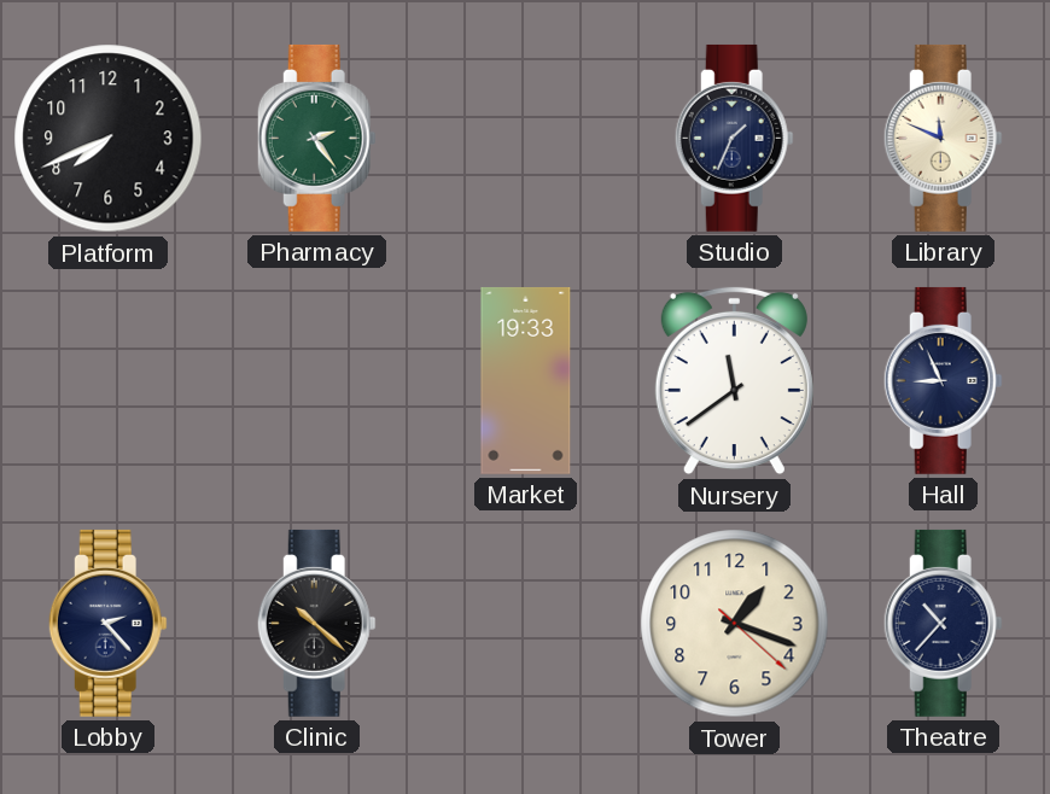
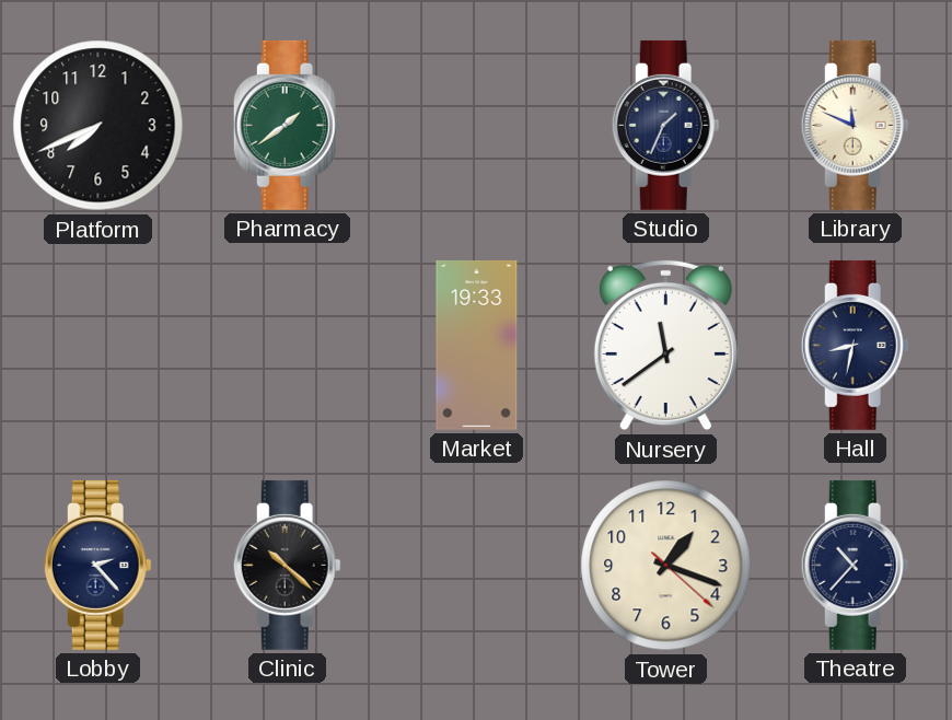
Pharmacy: 2:24 -> 1:39 (287, 125)
Hall: 8:56 -> 8:32 (855, 345)
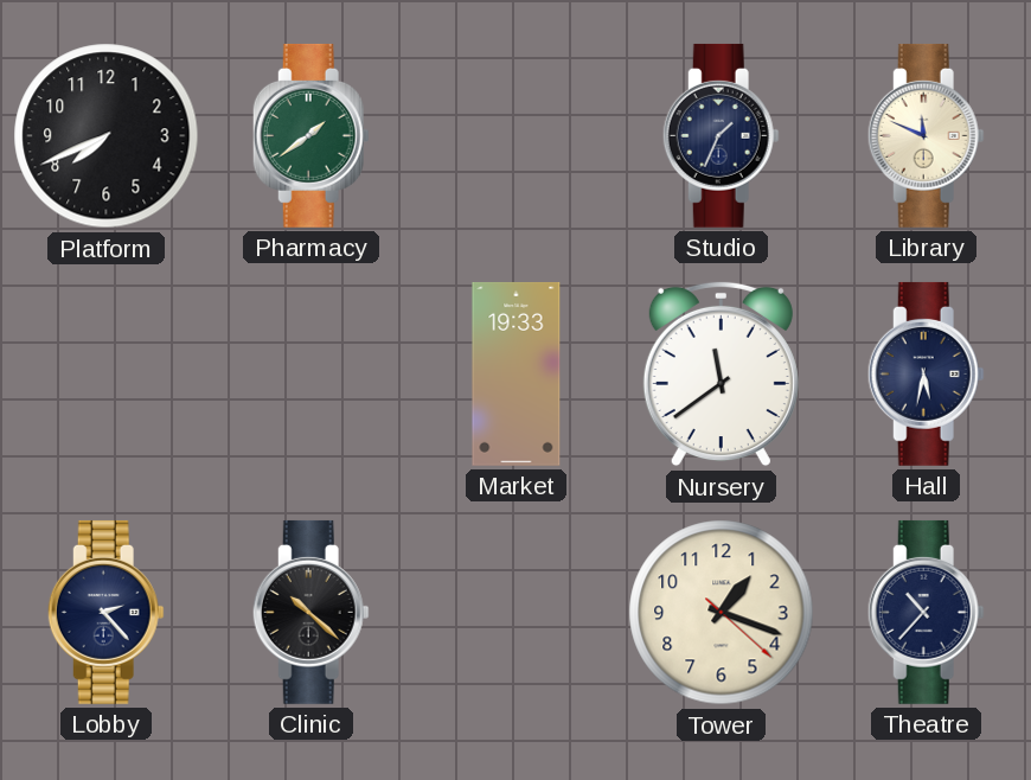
Hall: 8:32 -> 5:32 (926, 373)
